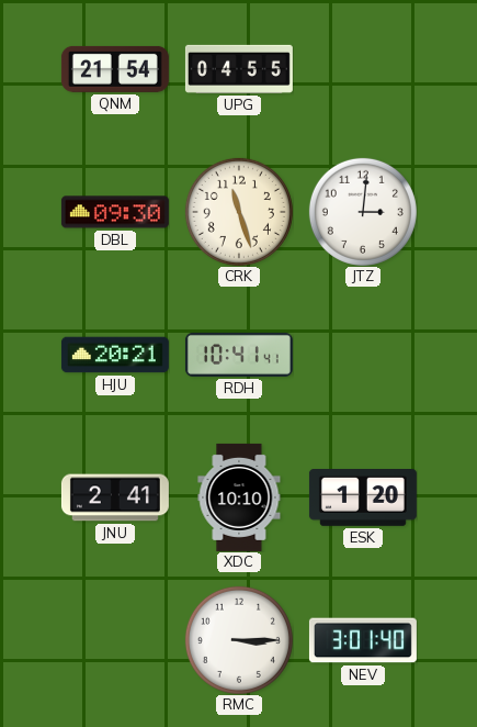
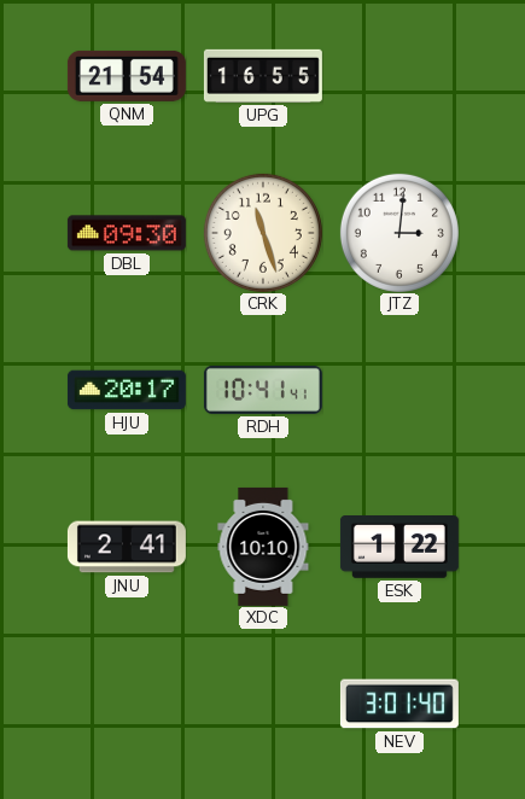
UPG: 04:55 -> 16:55 (263, 76)
HJU: 20:21 -> 20:17 (127, 390)
ESK: 1:20 -> 1:22 (399, 548)
RMC: 3:15 -> none (239, 640)
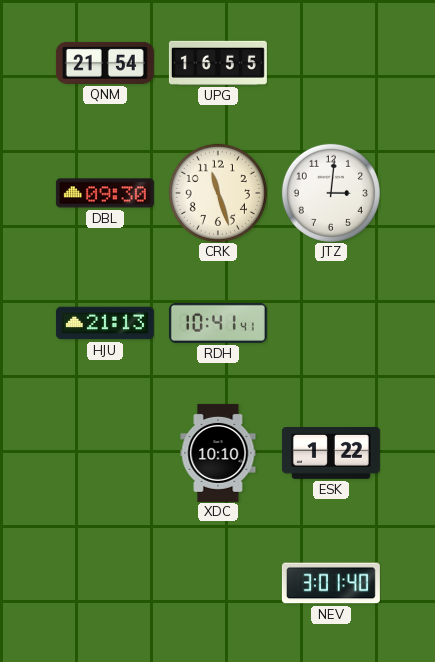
HJU: 20:17 -> 21:13 (105, 323)
JNU: 2:41 -> none (127, 547)
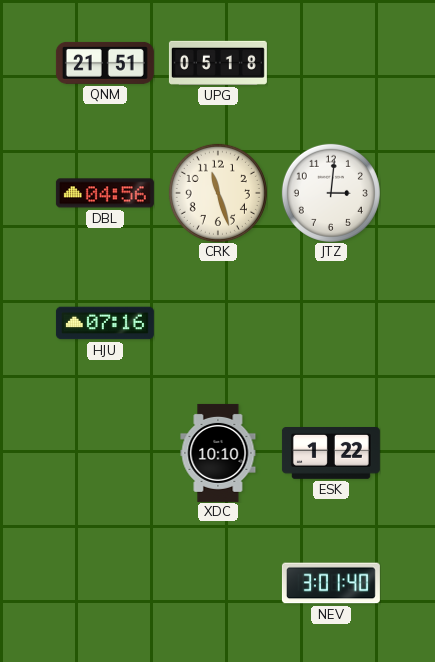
QNM: 21:54 -> 21:51 (105, 63)
UPG: 16:55 -> 05:18 (218, 63)
DBL: 09:30 -> 04:56 (105, 193)
HJU: 21:13 -> 07:16 (105, 323)
RDH: 10:41 -> none (218, 323)
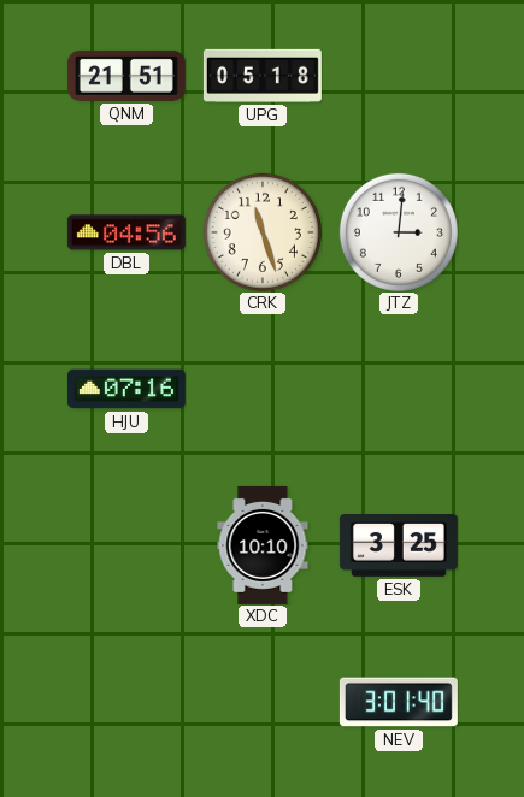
ESK: 1:22 -> 3:25 (399, 547)
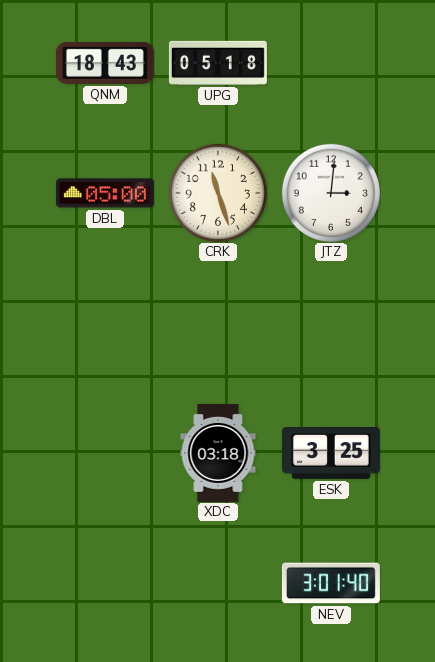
QNM: 21:51 -> 18:43 (105, 63)
DBL: 04:56 -> 05:00 (105, 193)
HJU: 07:16 -> none (126, 389)
XDC: 10:10 -> 03:18 (218, 453)
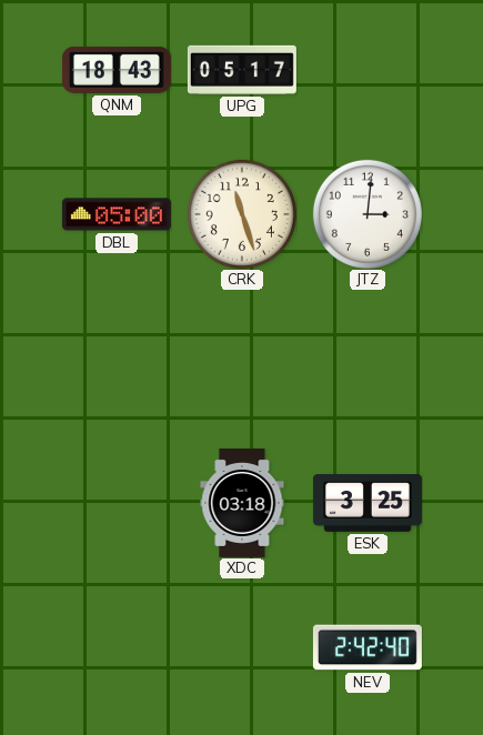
UPG: 05:18 -> 05:17 (242, 70)
NEV: 3:01 -> 2:42 (368, 647)
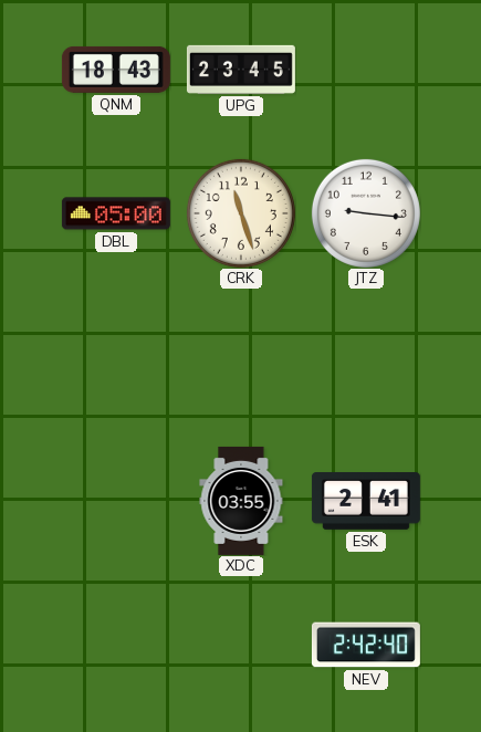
UPG: 05:17 -> 23:45 (241, 70)
JTZ: 3:01 -> 9:16 (366, 213)
XDC: 03:18 -> 03:55 (241, 501)
ESK: 3:25 -> 2:41 (366, 502)
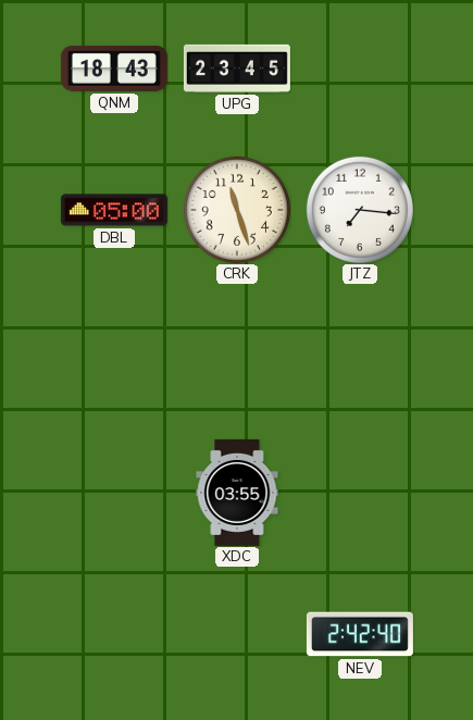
JTZ: 9:16 -> 7:16 (360, 210)
ESK: 2:41 -> none (366, 502)
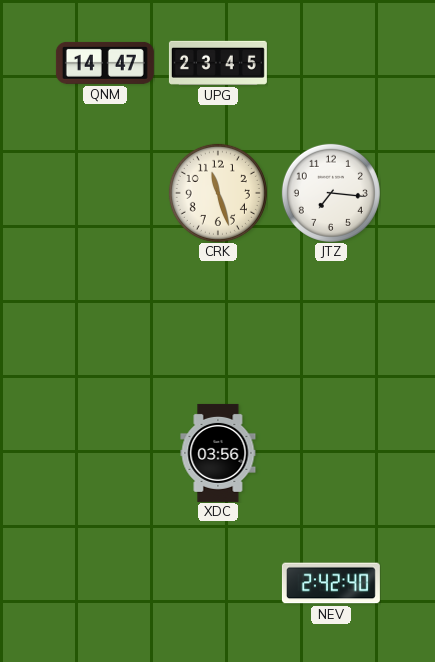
QNM: 18:43 -> 14:47 (105, 63)
DBL: 05:00 -> none (114, 210)
XDC: 03:55 -> 03:56 (218, 453)
